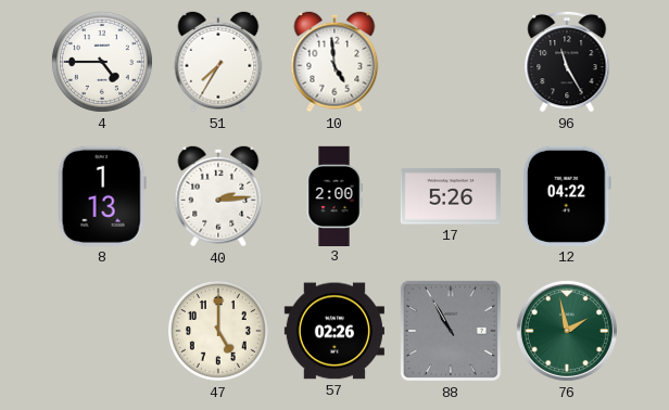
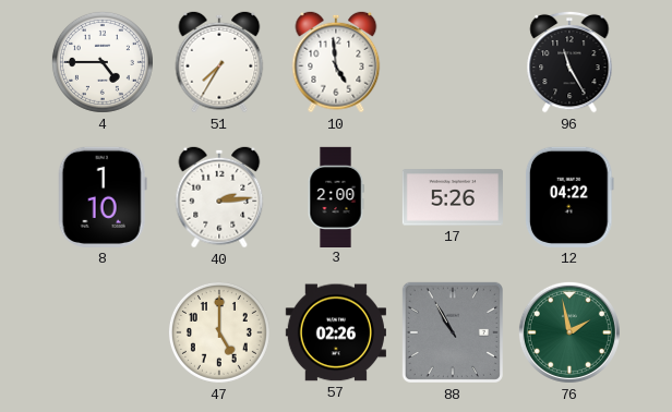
8: 1:13 -> 1:10 (103, 197)
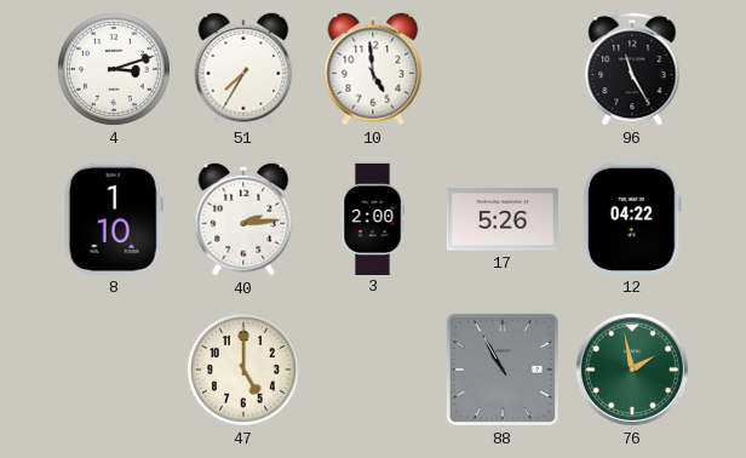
4: 4:45 -> 3:12 (114, 69)
57: 02:26 -> none (336, 332)
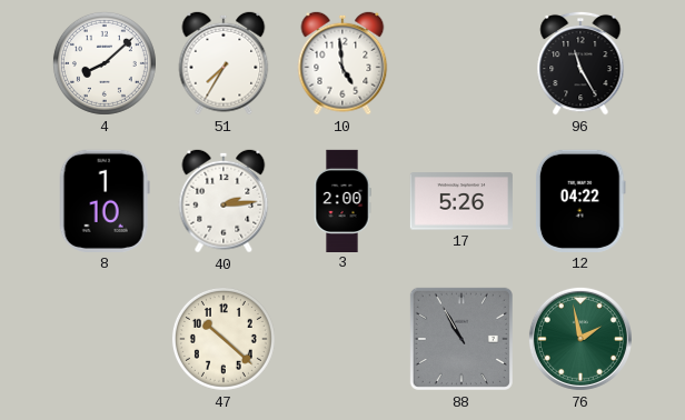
4: 3:12 -> 8:08 (105, 63)
47: 5:00 -> 10:22 (224, 339)
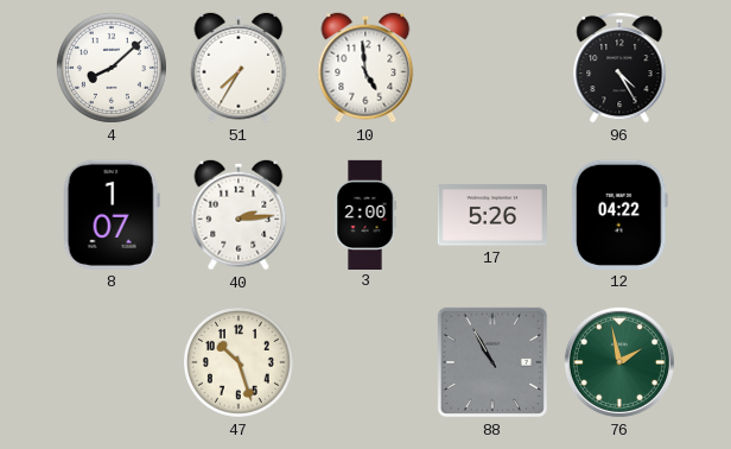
96: 11:25 -> 4:25 (619, 68)
8: 1:10 -> 1:07 (112, 215)
47: 10:22 -> 10:27 (239, 362)
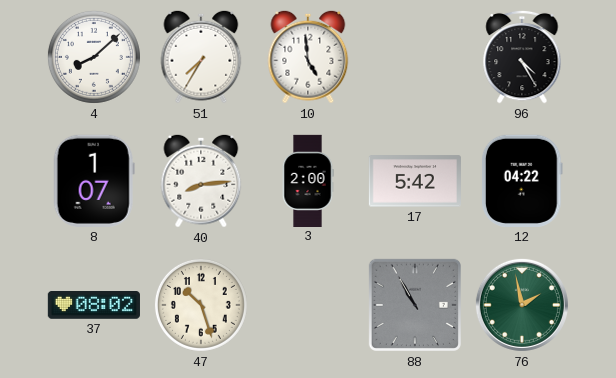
40: 2:14 -> 8:14 (201, 181)
17: 5:26 -> 5:42 (415, 181)
37: none -> 08:02 (94, 306)
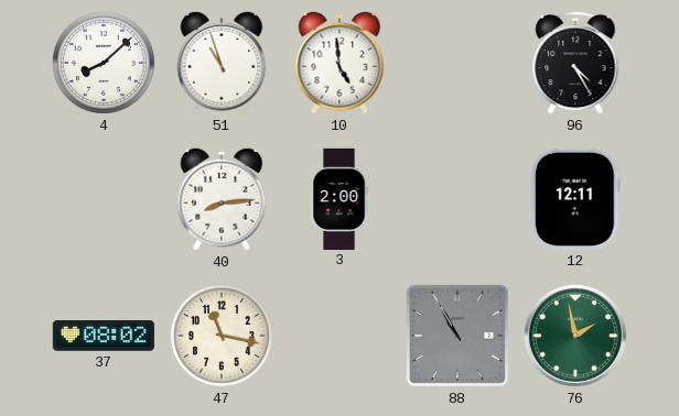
51: 7:35 -> 10:57 (222, 63)
8: 1:07 -> none (94, 181)
17: 5:42 -> none (415, 181)
12: 04:22 -> 12:11 (575, 199)
47: 10:27 -> 11:17 (222, 336)
